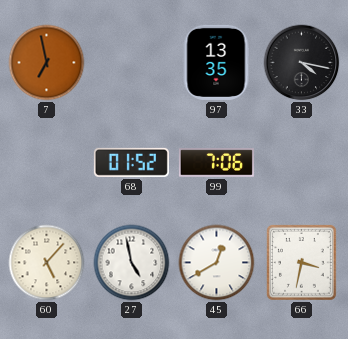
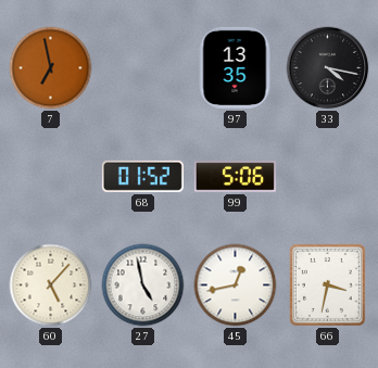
99: 7:06 -> 5:06 (235, 177)
45: 12:40 -> 12:43 (236, 285)
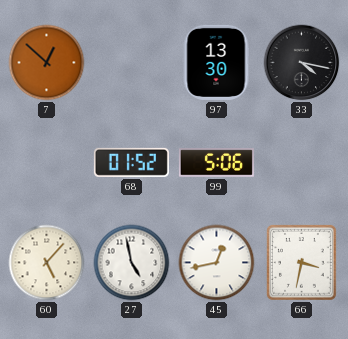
7: 6:58 -> 12:52 (47, 63)
97: 13:35 -> 13:30 (216, 62)
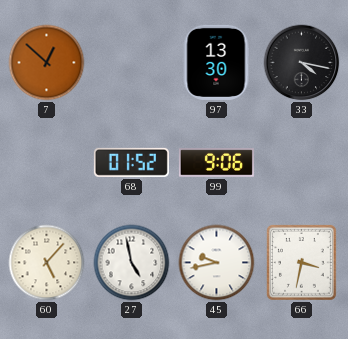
99: 5:06 -> 9:06 (216, 163)
45: 12:43 -> 9:43 (217, 263)
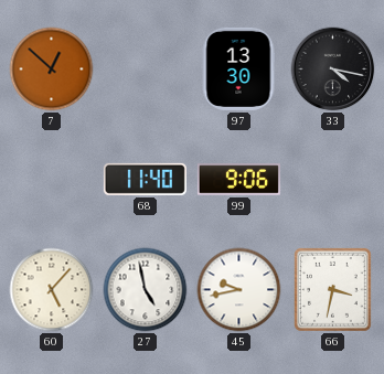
68: 01:52 -> 11:40 (145, 179)
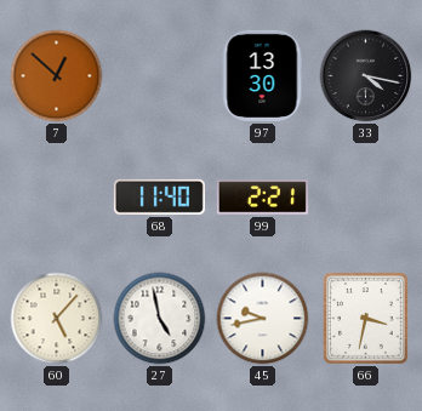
99: 9:06 -> 2:21 (262, 198)
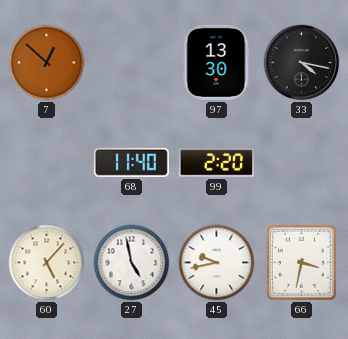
99: 2:21 -> 2:20 (216, 163)
